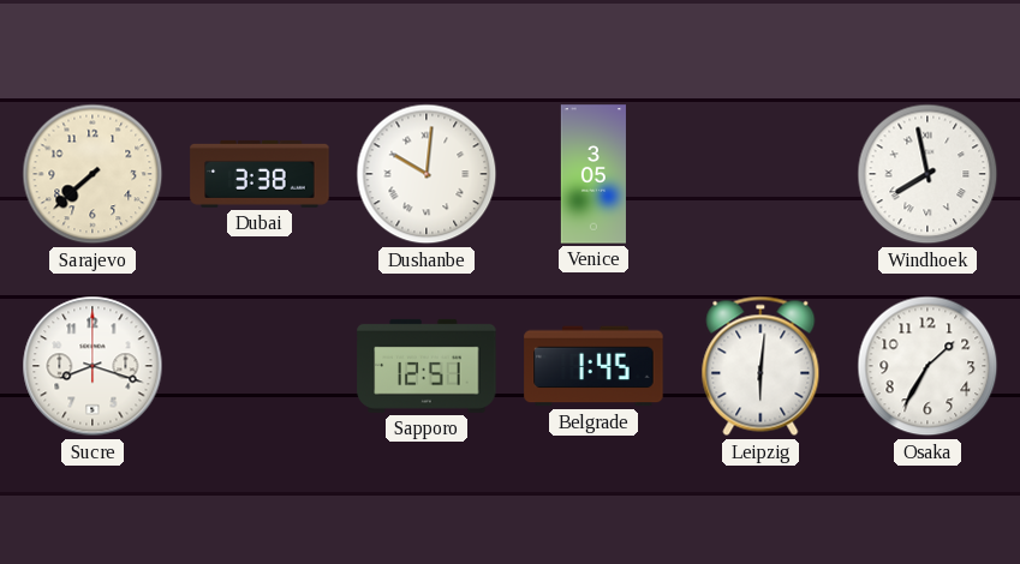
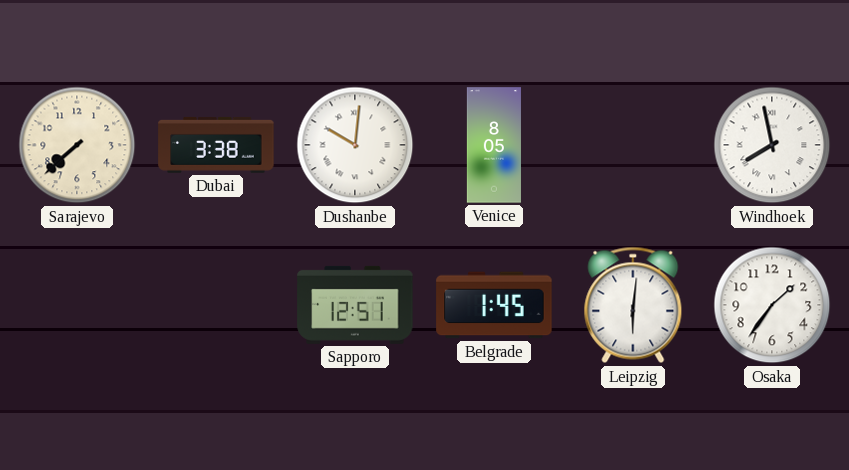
Venice: 3:05 -> 8:05 (493, 145)
Sucre: 8:18 -> none (93, 366)
Osaka: 1:35 -> 1:36 (772, 305)
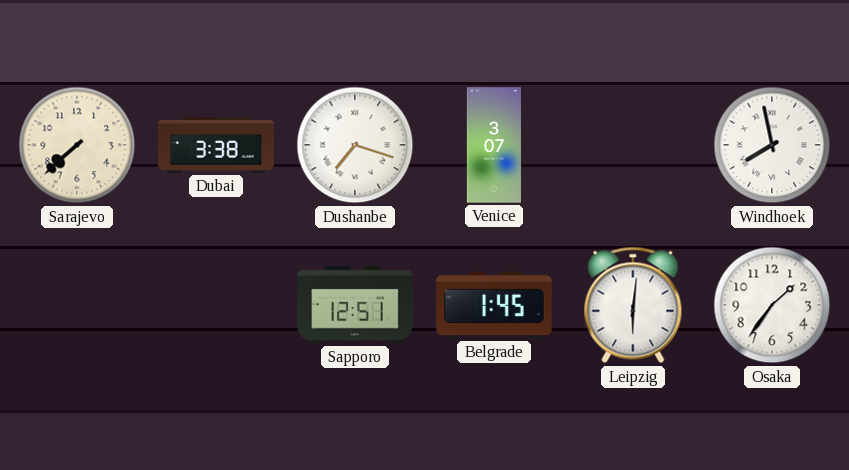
Dushanbe: 10:01 -> 7:18 (355, 145)
Venice: 8:05 -> 3:07 (493, 145)
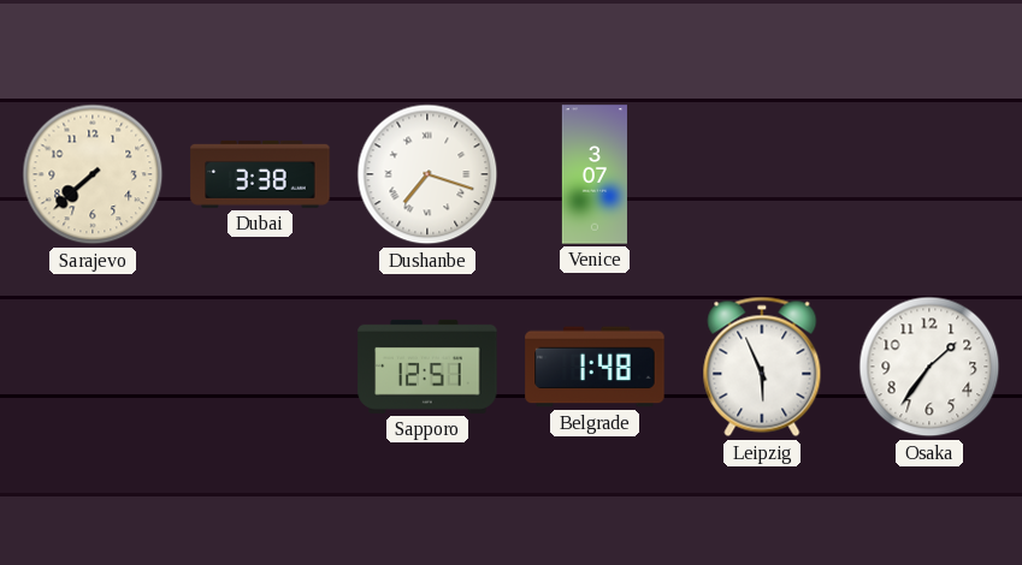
Windhoek: 7:58 -> none (772, 145)
Belgrade: 1:45 -> 1:48 (595, 367)
Leipzig: 6:01 -> 5:56 (762, 367)
